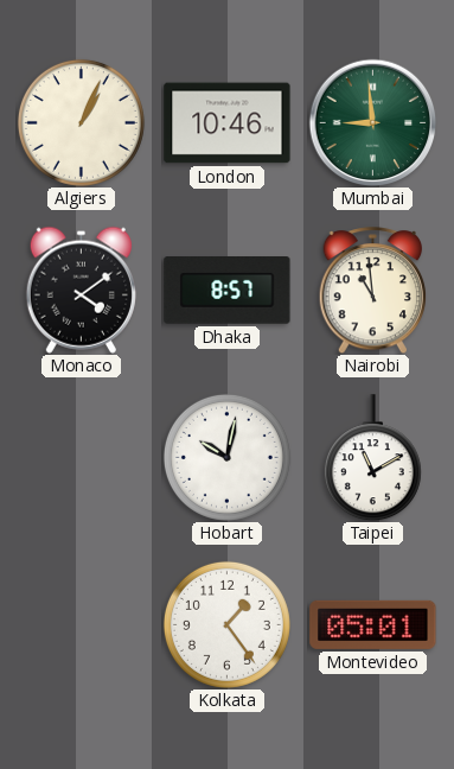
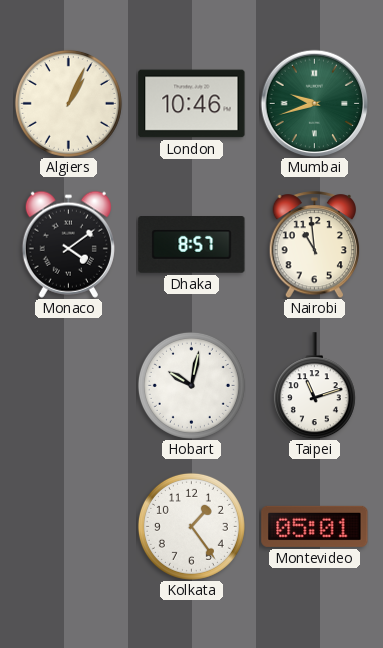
Mumbai: 8:59 -> 9:42 (314, 103)
Taipei: 11:10 -> 11:12 (314, 386)
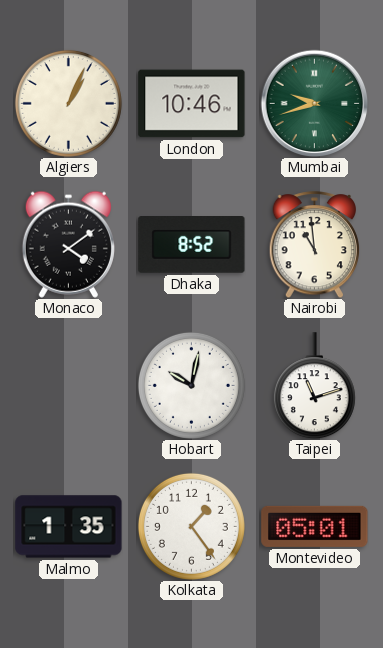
Dhaka: 8:57 -> 8:52 (192, 245)
Malmo: none -> 1:35 (69, 527)
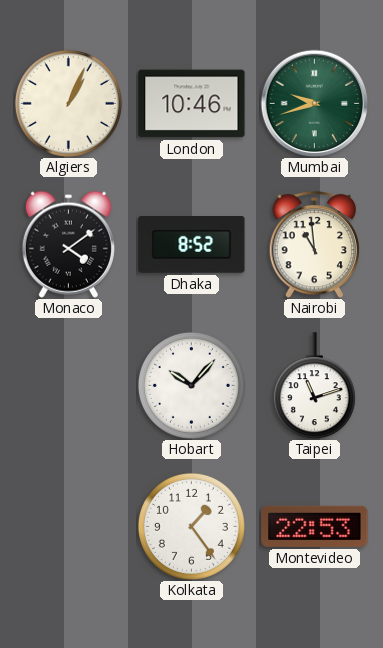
Hobart: 10:02 -> 10:07 (191, 385)
Malmo: 1:35 -> none (69, 527)
Montevideo: 05:01 -> 22:53 (315, 526)
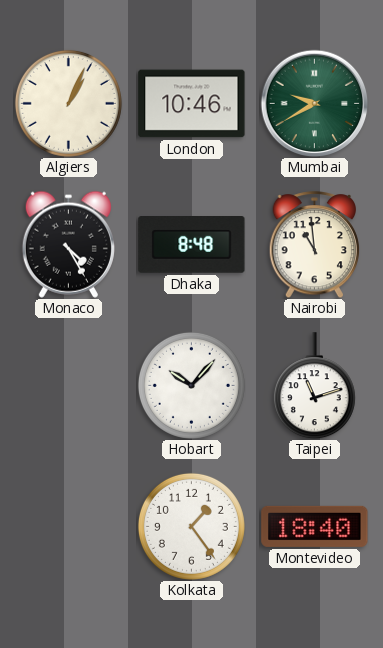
Mumbai: 9:42 -> 9:40 (314, 103)
Monaco: 4:09 -> 4:25 (68, 244)
Dhaka: 8:52 -> 8:48 (192, 245)
Montevideo: 22:53 -> 18:40 (315, 526)
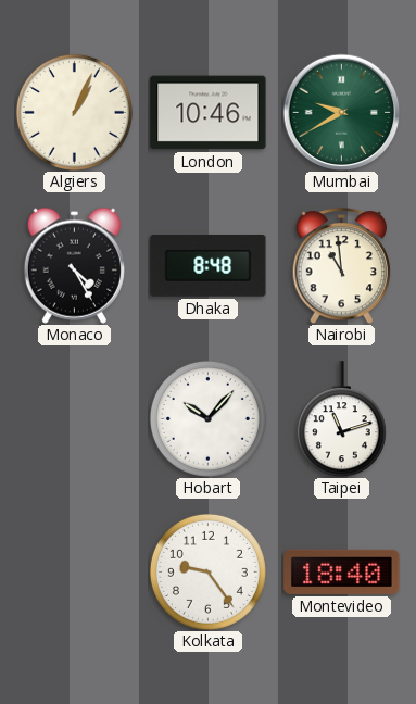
Kolkata: 1:24 -> 9:24 (207, 571)
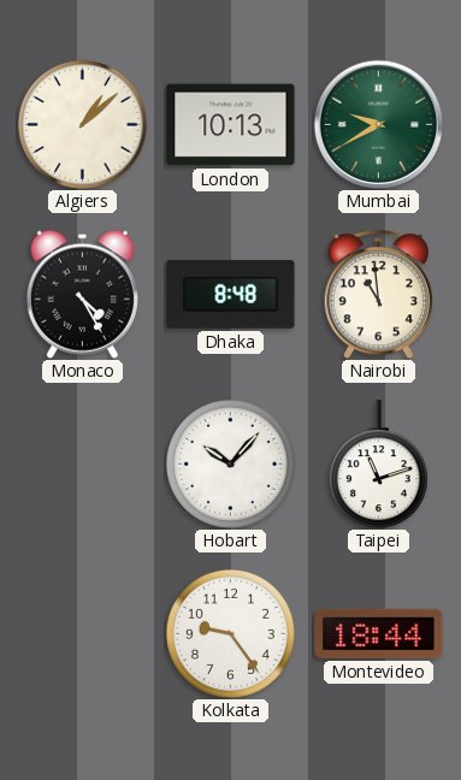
Algiers: 1:04 -> 1:08 (82, 124)
London: 10:46 -> 10:13 (231, 125)
Montevideo: 18:40 -> 18:44 (379, 633)
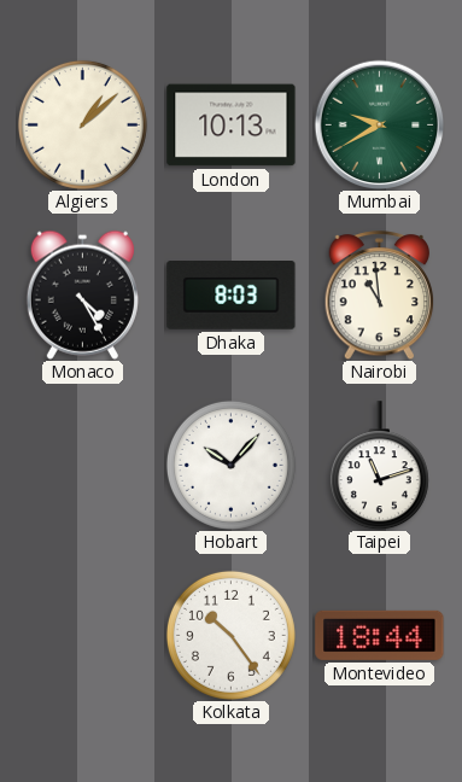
Dhaka: 8:48 -> 8:03 (232, 296)
Kolkata: 9:24 -> 10:24 (230, 635)
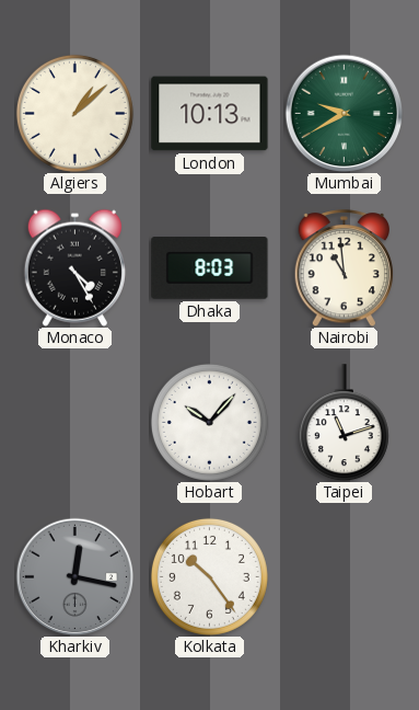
Kharkiv: none -> 12:17 (74, 576)
Montevideo: 18:44 -> none (380, 635)
